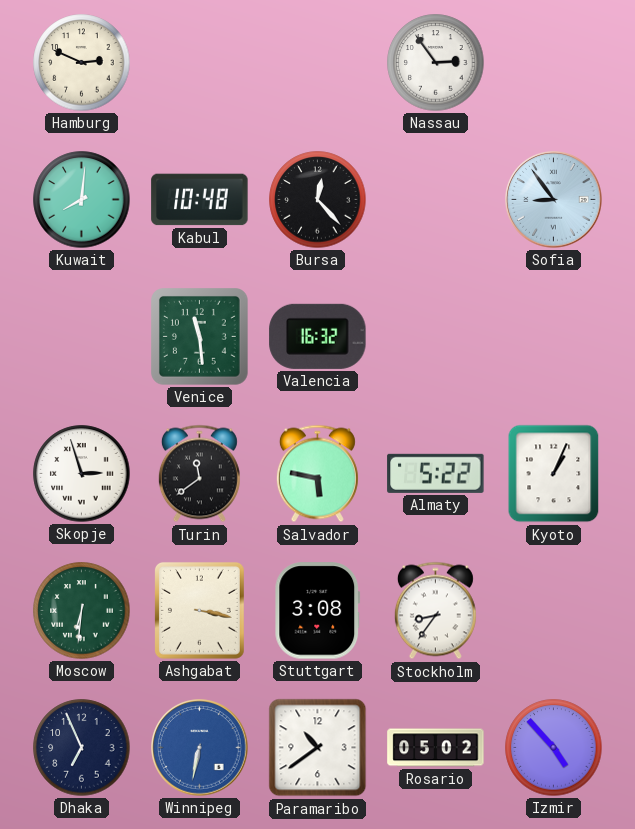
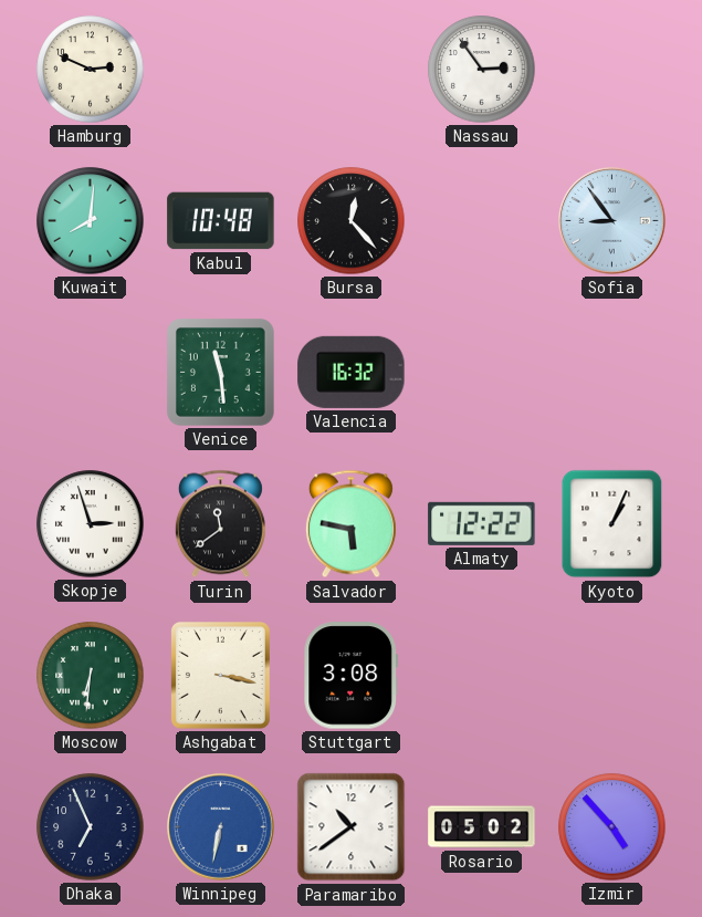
Almaty: 5:22 -> 12:22 (482, 523)
Stockholm: 8:36 -> none (435, 611)
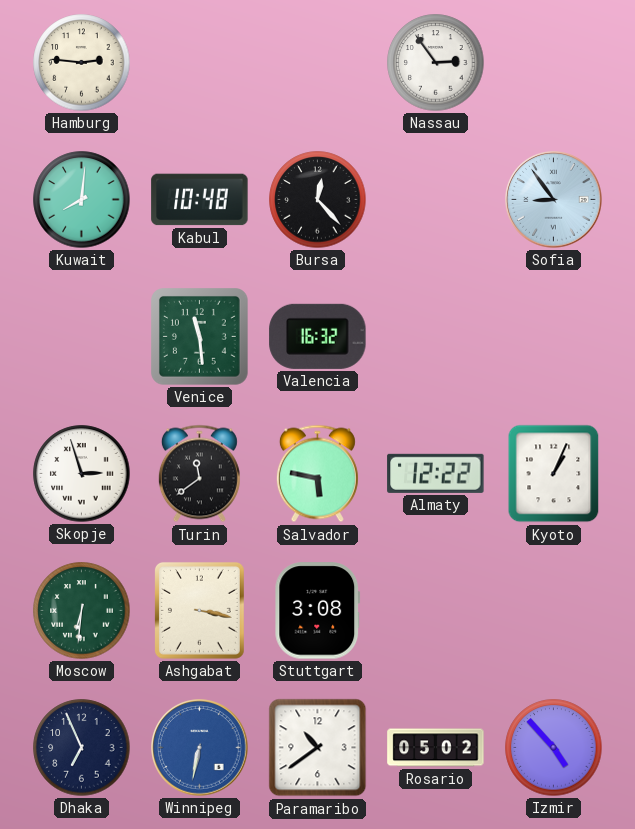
Hamburg: 2:49 -> 2:46 (82, 63)
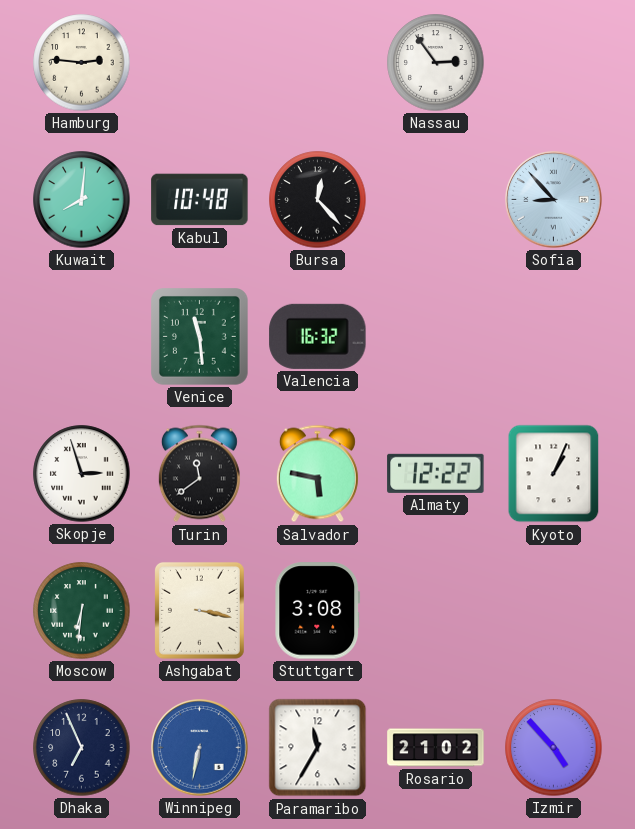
Sofia: 8:54 -> 8:53 (554, 200)
Paramaribo: 10:39 -> 11:35 (318, 748)
Rosario: 05:02 -> 21:02 (436, 748)
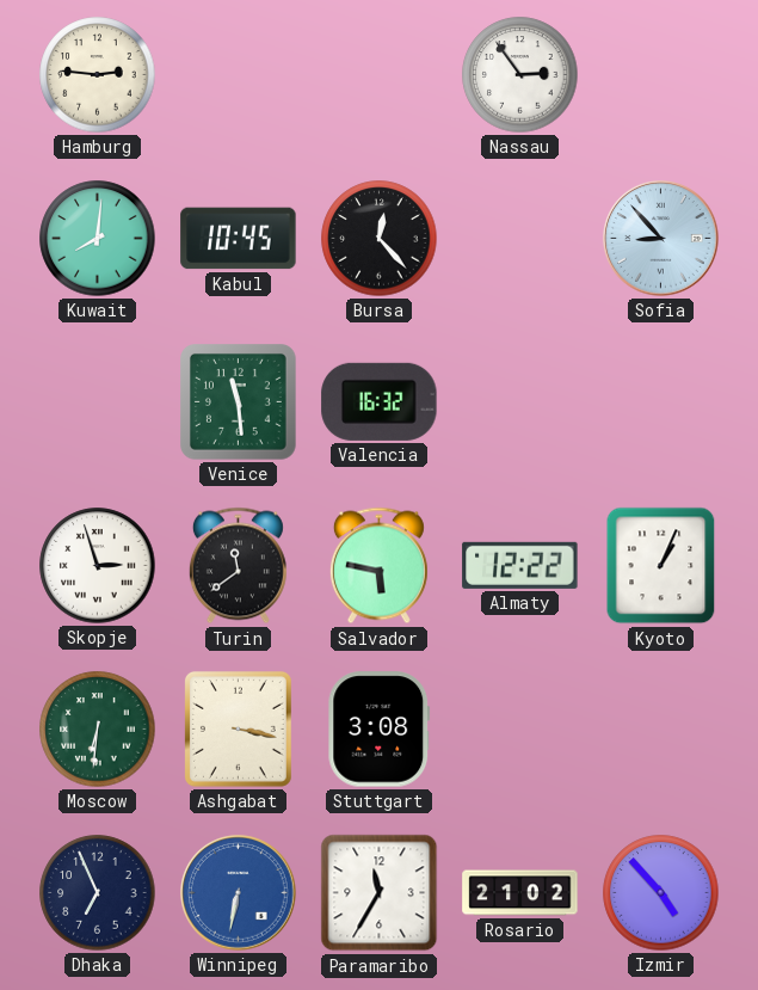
Kabul: 10:48 -> 10:45 (239, 239)
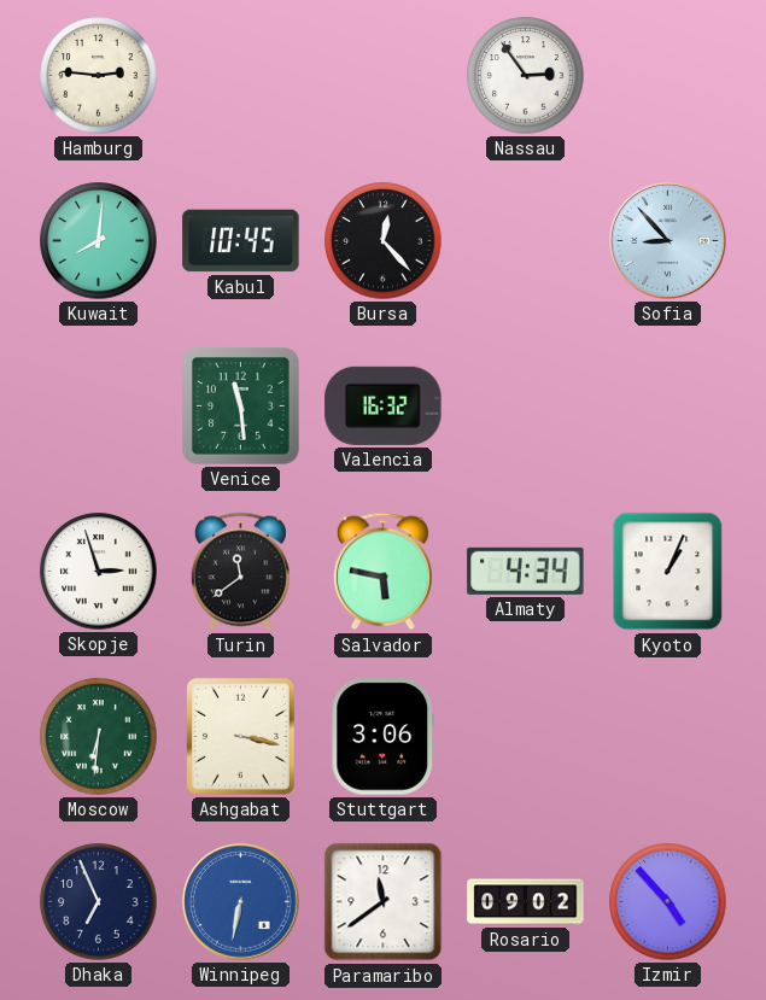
Almaty: 12:22 -> 4:34 (526, 571)
Stuttgart: 3:08 -> 3:06 (384, 737)
Paramaribo: 11:35 -> 11:39 (384, 902)
Rosario: 21:02 -> 09:02 (526, 902)
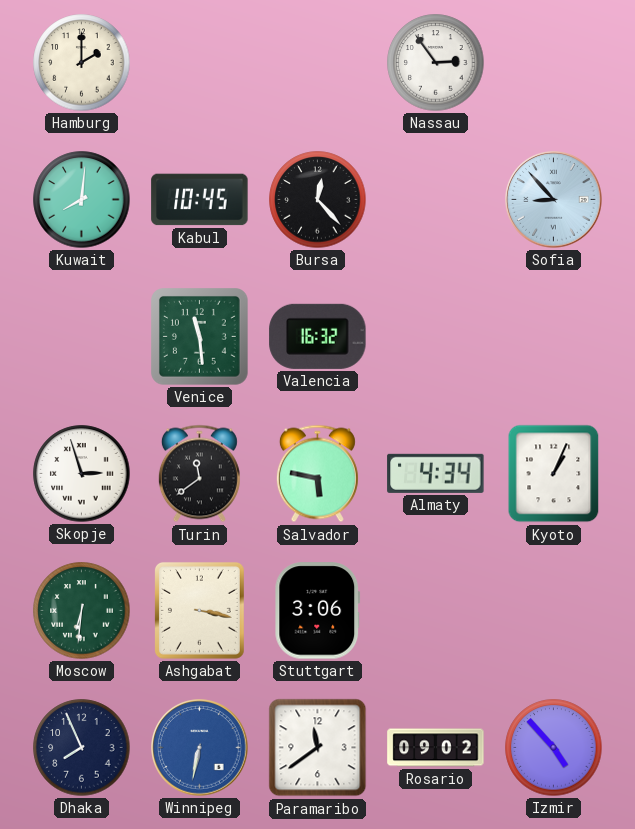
Hamburg: 2:46 -> 2:00 (82, 63)
Dhaka: 6:56 -> 7:56 (82, 748)
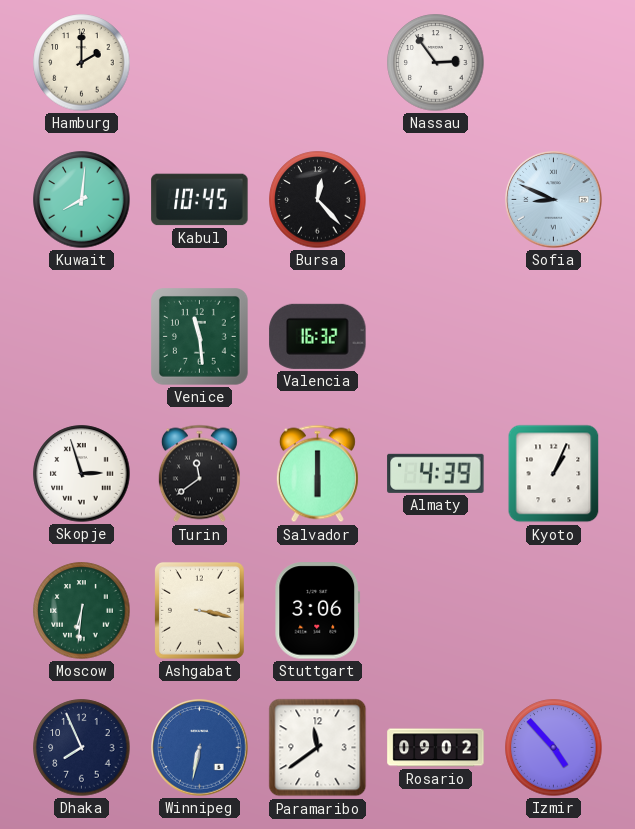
Sofia: 8:53 -> 8:49 (554, 200)
Salvador: 5:47 -> 6:00 (317, 474)
Almaty: 4:34 -> 4:39 (436, 473)
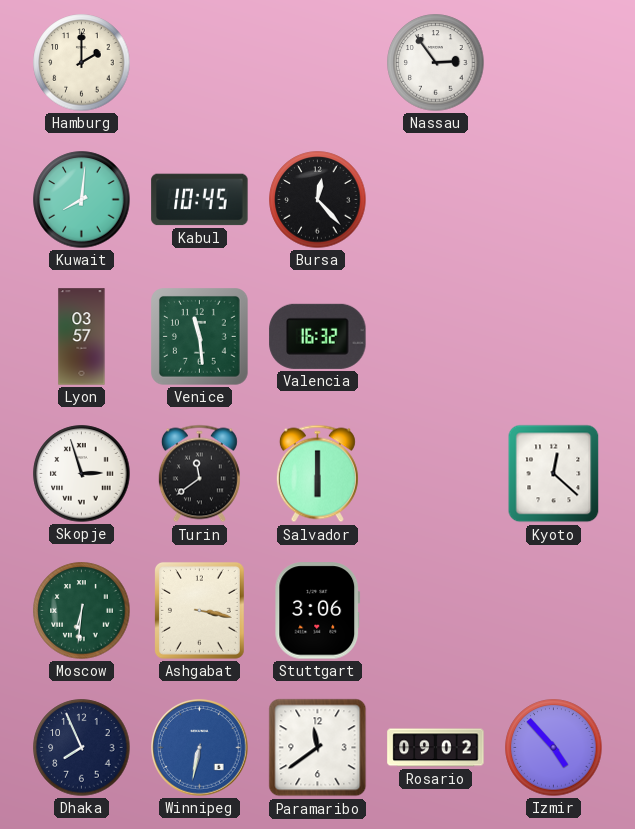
Sofia: 8:49 -> none (554, 200)
Lyon: none -> 03:57 (82, 337)
Almaty: 4:39 -> none (436, 473)
Kyoto: 1:04 -> 12:22 (554, 474)
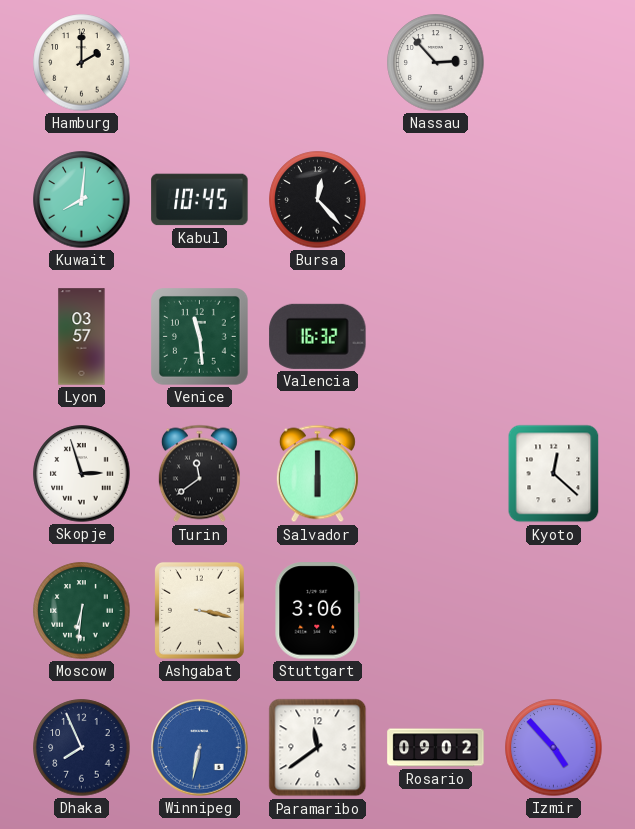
Nassau: 2:54 -> 2:53 (436, 63)
